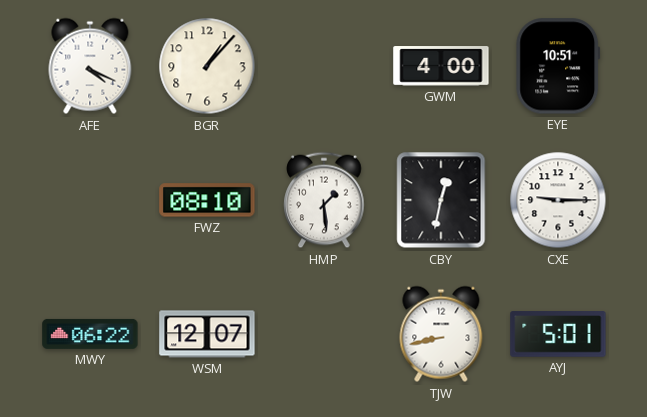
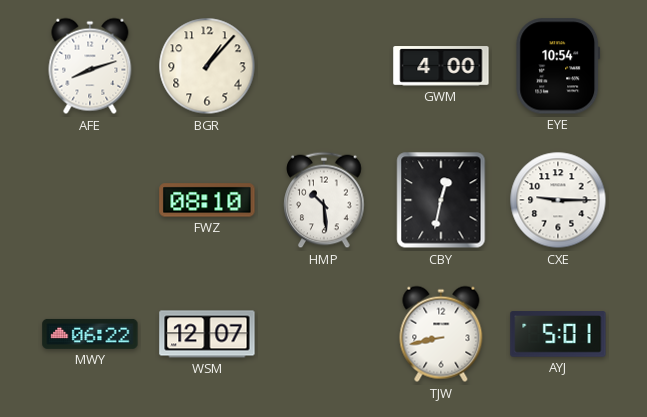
AFE: 4:19 -> 8:12 (90, 66)
EYE: 10:51 -> 10:54 (558, 66)
HMP: 1:29 -> 10:29 (324, 200)
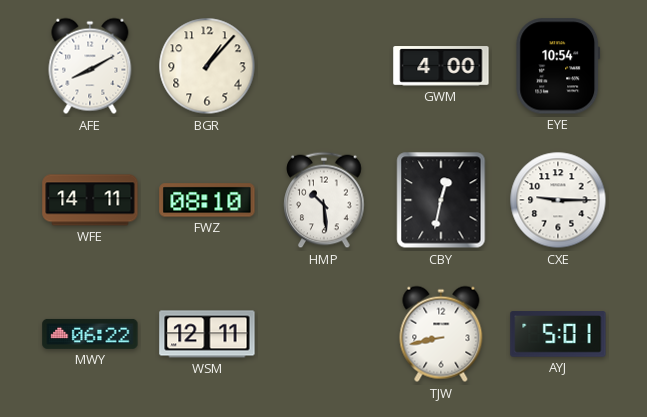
AFE: 8:12 -> 8:10 (90, 66)
WFE: none -> 14:11 (90, 200)
WSM: 12:07 -> 12:11 (207, 334)
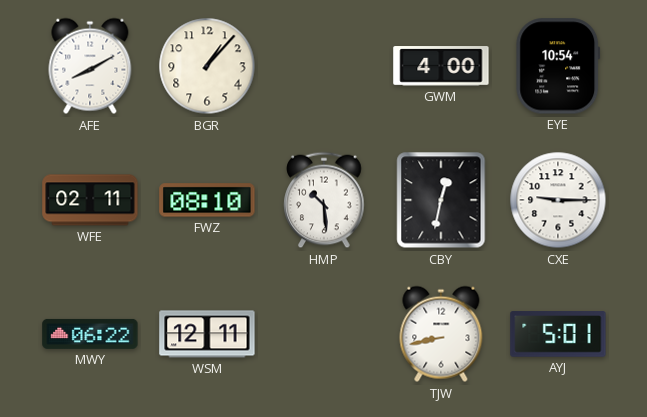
WFE: 14:11 -> 02:11 (90, 200)
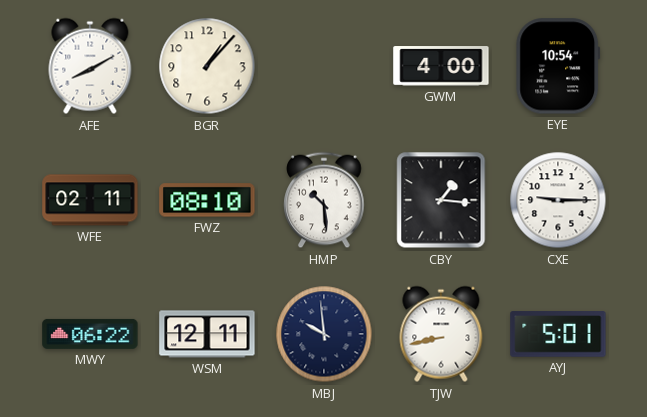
CBY: 12:32 -> 1:16 (441, 200)
MBJ: none -> 9:59 (324, 334)
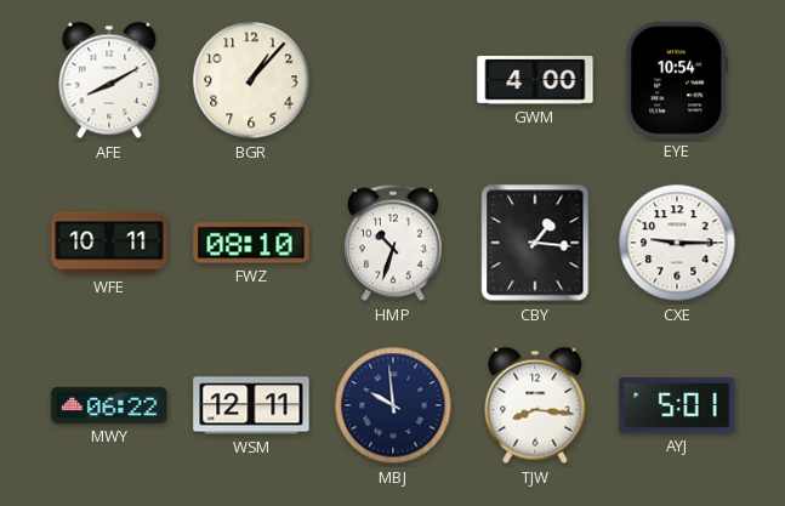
WFE: 02:11 -> 10:11 (109, 243)
HMP: 10:29 -> 10:33 (393, 243)
TJW: 8:43 -> 8:16 (535, 405)
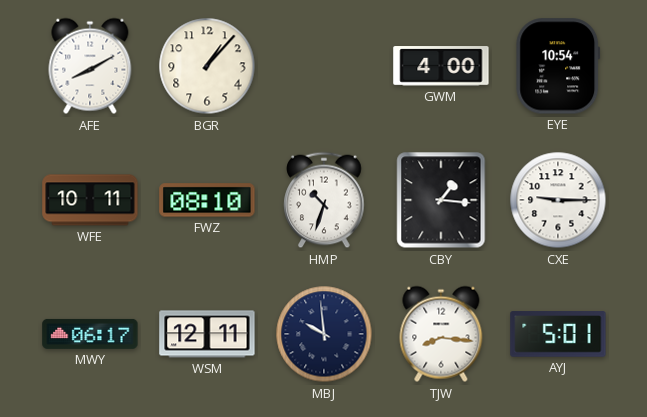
MWY: 06:22 -> 06:17 (90, 334)
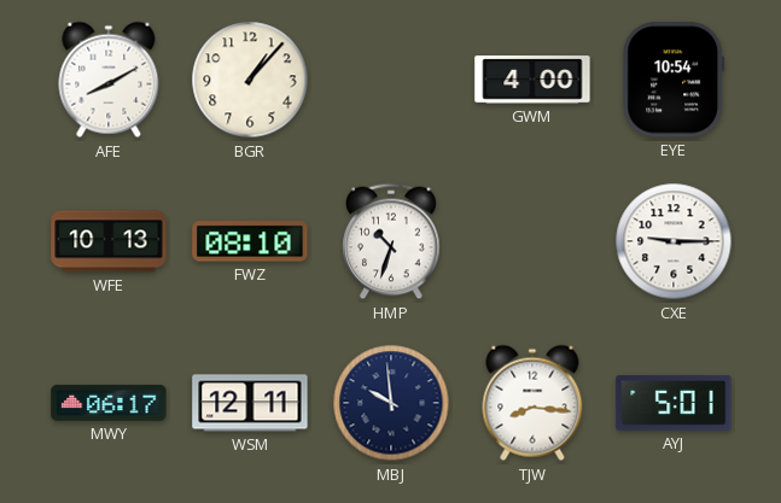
WFE: 10:11 -> 10:13 (109, 241)
CBY: 1:16 -> none (441, 200)
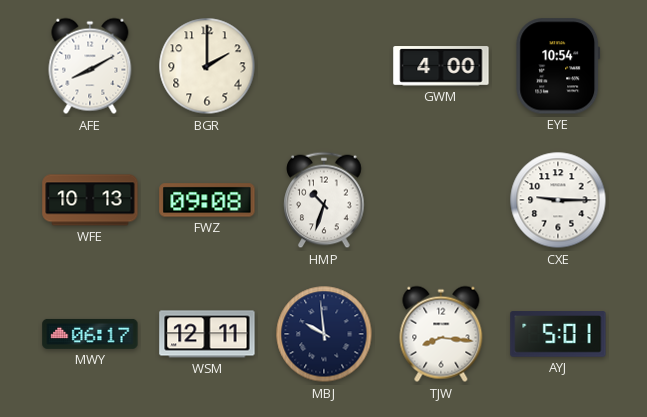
BGR: 1:07 -> 2:00 (207, 66)
FWZ: 08:10 -> 09:08 (207, 200)
